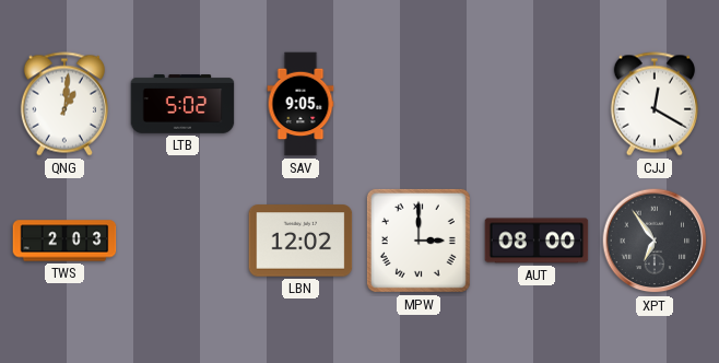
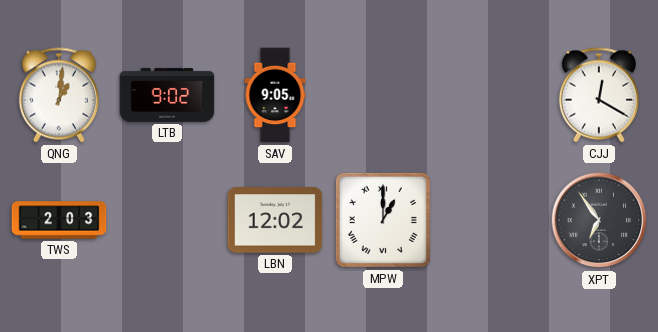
LTB: 5:02 -> 9:02 (167, 95)
MPW: 3:00 -> 1:00 (383, 220)
AUT: 08:00 -> none (537, 241)
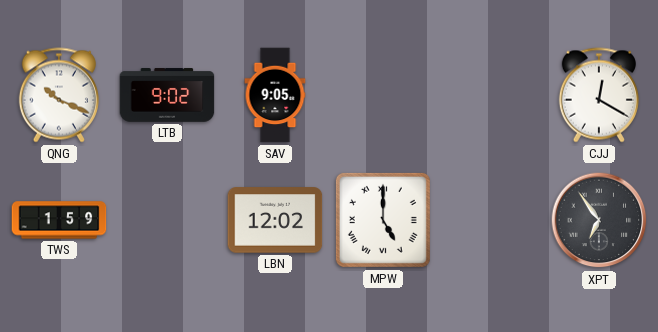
QNG: 1:01 -> 10:19 (59, 95)
TWS: 2:03 -> 1:59 (59, 220)
MPW: 1:00 -> 5:00 (383, 220)
